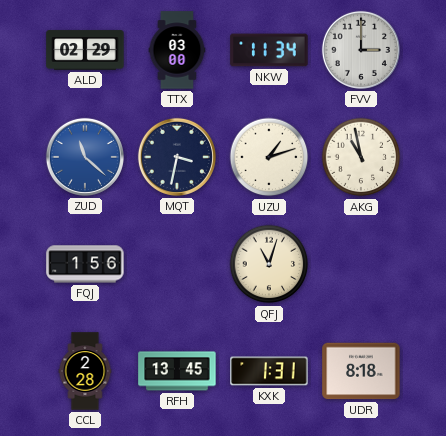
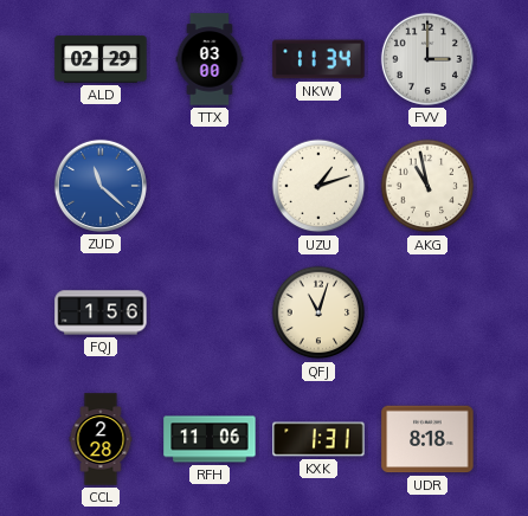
MQT: 3:32 -> none (177, 157)
RFH: 13:45 -> 11:06 (210, 439)
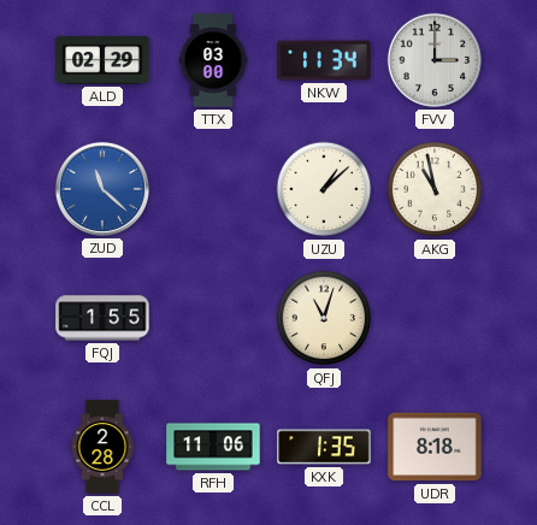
UZU: 1:12 -> 1:08 (324, 189)
FQJ: 1:56 -> 1:55 (102, 318)
KXK: 1:31 -> 1:35 (324, 447)
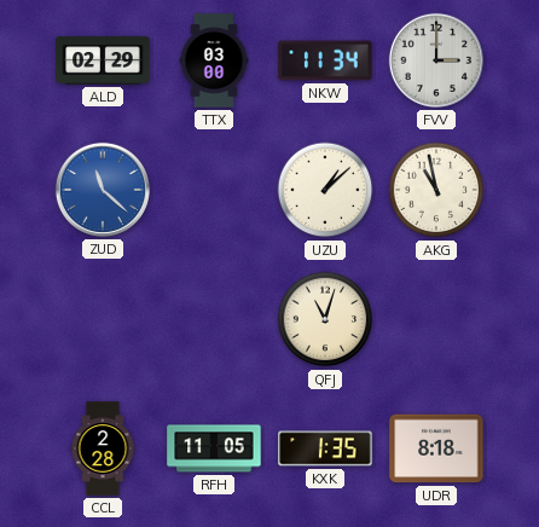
FQJ: 1:55 -> none (102, 318)
RFH: 11:06 -> 11:05 (214, 448)
